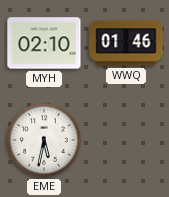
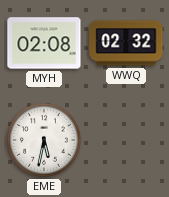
MYH: 02:10 -> 02:08 (44, 43)
WWQ: 01:46 -> 02:32 (126, 43)
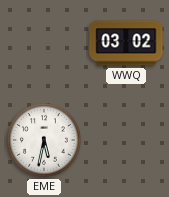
MYH: 02:08 -> none (44, 43)
WWQ: 02:32 -> 03:02 (126, 43)
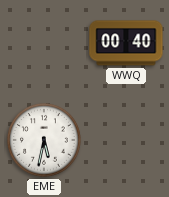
WWQ: 03:02 -> 00:40 (126, 43)
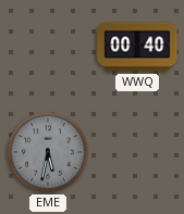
EME dial: white -> grey (49, 153)
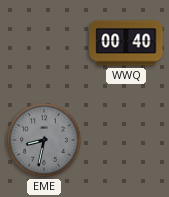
EME: 5:32 -> 8:32 (45, 141)
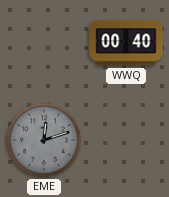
EME: 8:32 -> 12:12 (45, 141)
